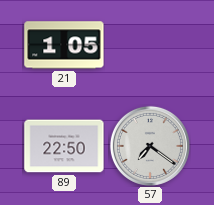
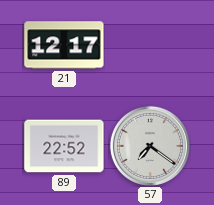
21: 1:05 -> 12:17 (64, 45)
89: 22:50 -> 22:52 (64, 146)
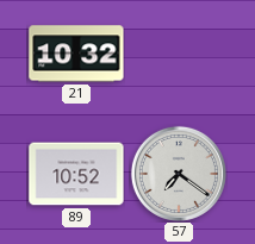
21: 12:17 -> 10:32 (76, 54)
89: 22:52 -> 10:52 (76, 174)
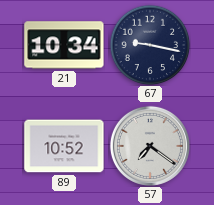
21: 10:32 -> 10:34 (64, 45)
67: none -> 9:17 (150, 45)
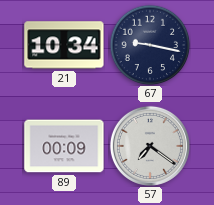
89: 10:52 -> 00:09 (64, 146)
